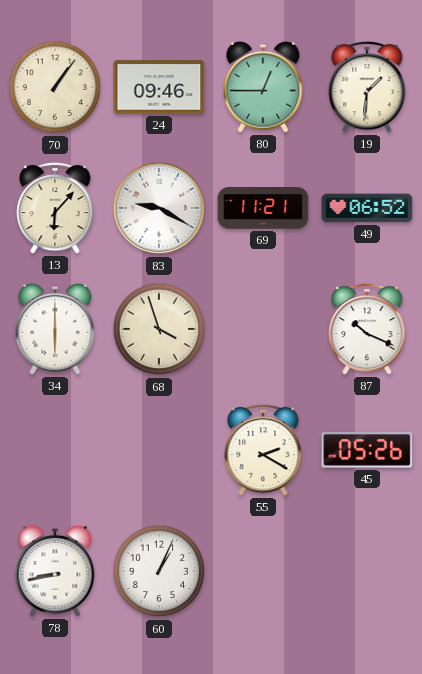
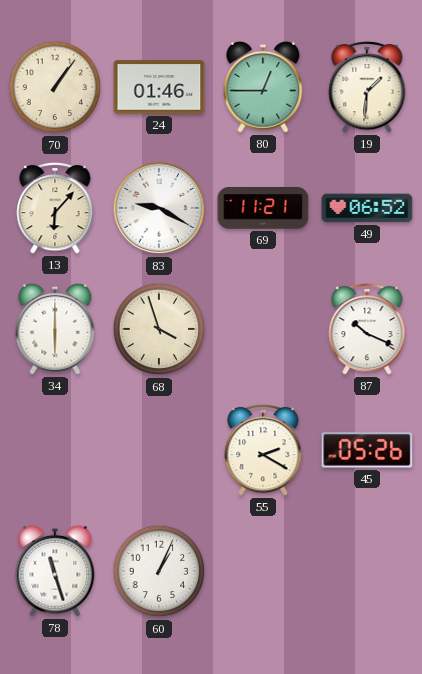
24: 09:46 -> 01:46 (159, 87)
78: 8:43 -> 11:27 (55, 571)
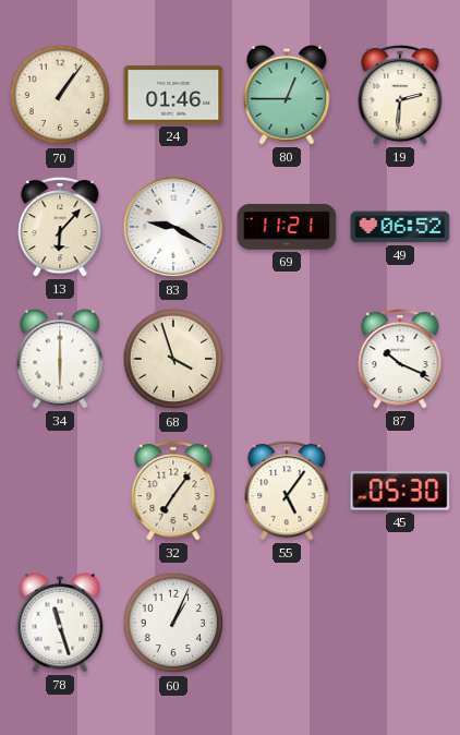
19: 1:31 -> 2:31 (400, 95)
32: none -> 7:06 (173, 491)
55: 2:20 -> 5:06 (287, 491)
45: 05:26 -> 05:30 (400, 491)
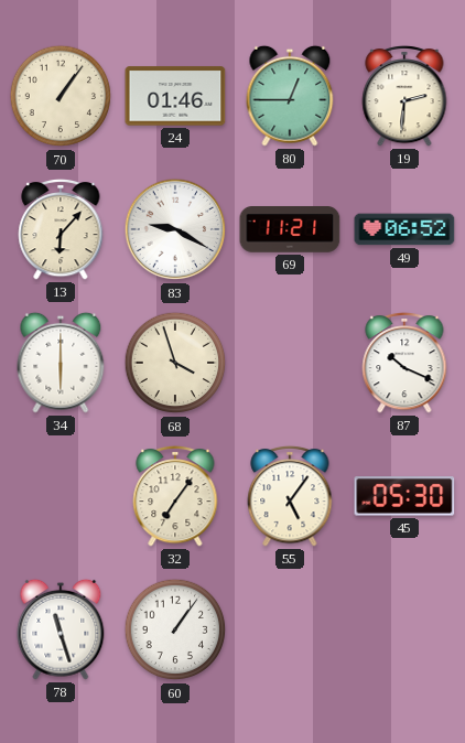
60: 1:04 -> 1:06 (175, 629)
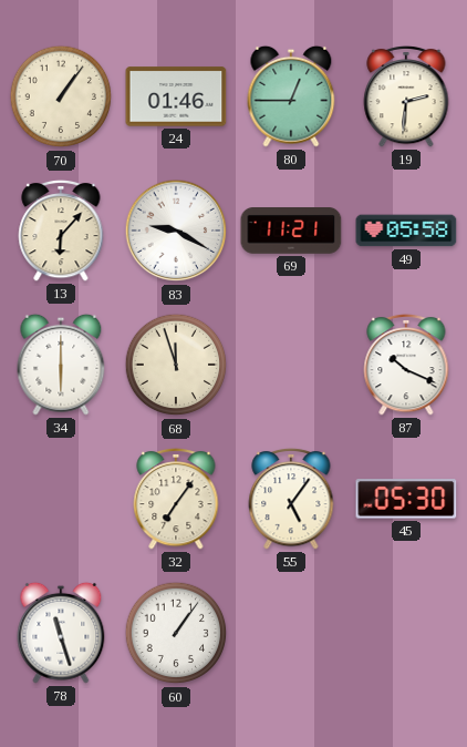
49: 06:52 -> 05:58 (406, 231)
68: 3:57 -> 11:57 (176, 365)
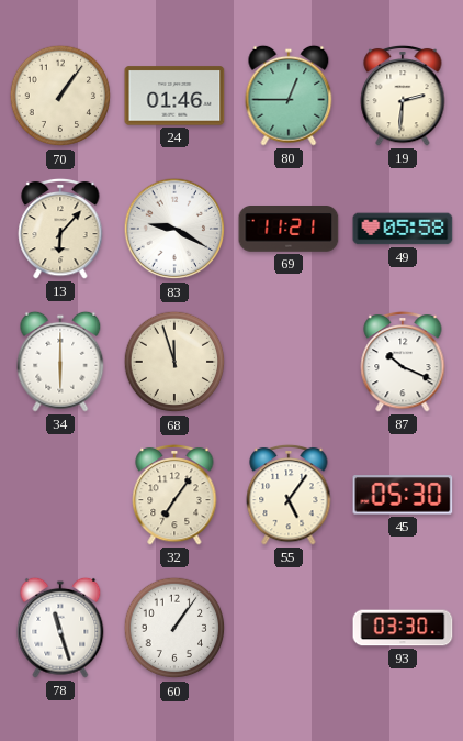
93: none -> 03:30 (403, 628)
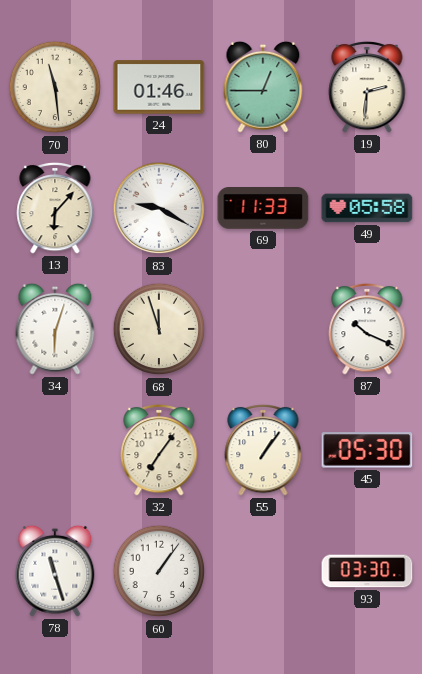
70: 1:06 -> 11:29 (55, 87)
69: 11:21 -> 11:33 (263, 209)
34: 6:00 -> 6:03 (55, 329)
55: 5:06 -> 1:06 (263, 450)
